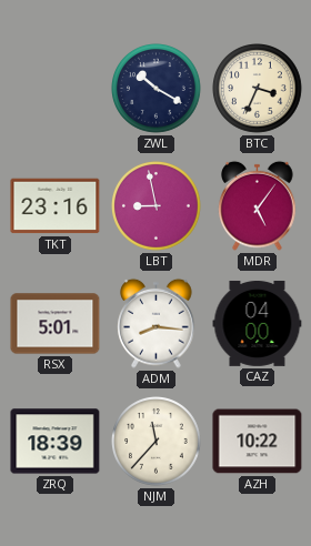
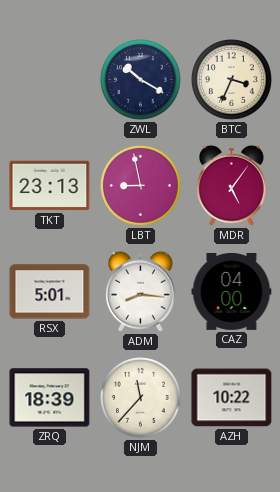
TKT: 23:16 -> 23:13 (50, 186)
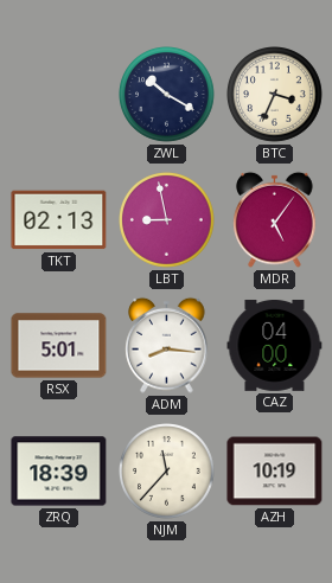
TKT: 23:13 -> 02:13 (59, 220)
AZH: 10:22 -> 10:19 (275, 472)
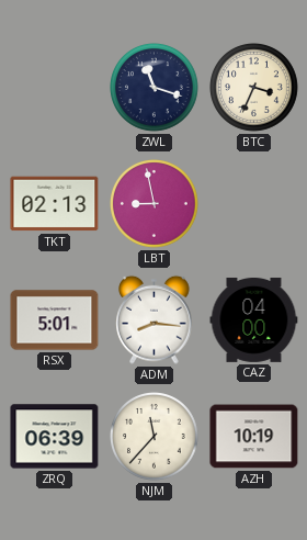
ZWL: 10:20 -> 11:18 (155, 88)
MDR: 5:06 -> none (275, 219)
ZRQ: 18:39 -> 06:39 (55, 437)
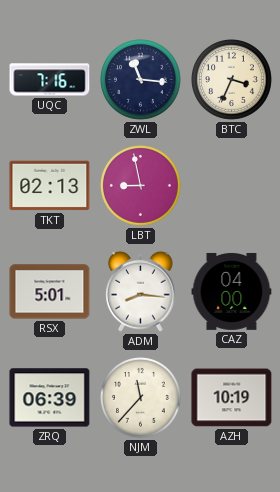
UQC: none -> 7:16 (50, 80)
ZWL: 11:18 -> 11:16 (141, 80)
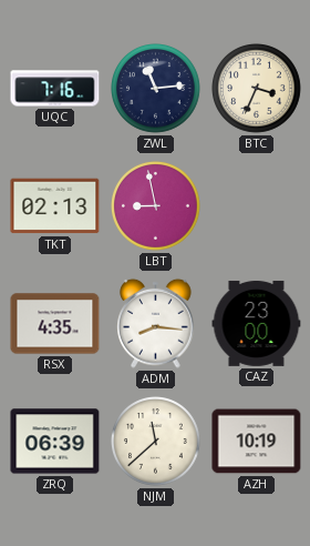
ZWL: 11:16 -> 11:14 (156, 89)
RSX: 5:01 -> 4:35 (55, 324)
CAZ: 04:00 -> 23:00 (257, 323)
NJM: 11:37 -> 11:38 (156, 442)
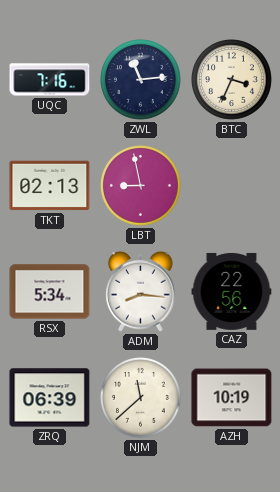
RSX: 4:35 -> 5:34 (50, 292)
CAZ: 23:00 -> 22:56 (232, 291)
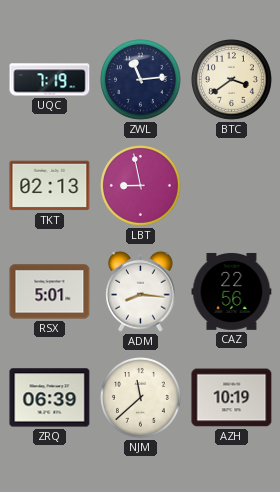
UQC: 7:16 -> 7:19 (50, 80)
BTC: 3:34 -> 3:39 (232, 80)
RSX: 5:34 -> 5:01 (50, 292)
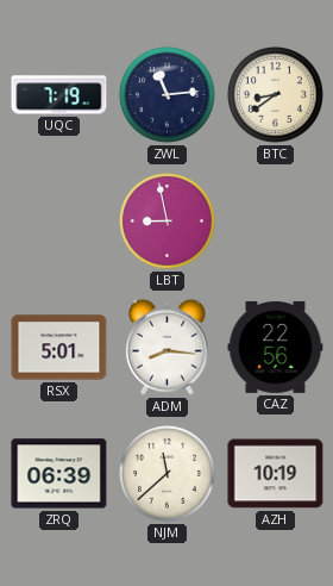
BTC: 3:39 -> 8:39 (276, 95)
TKT: 02:13 -> none (50, 186)
